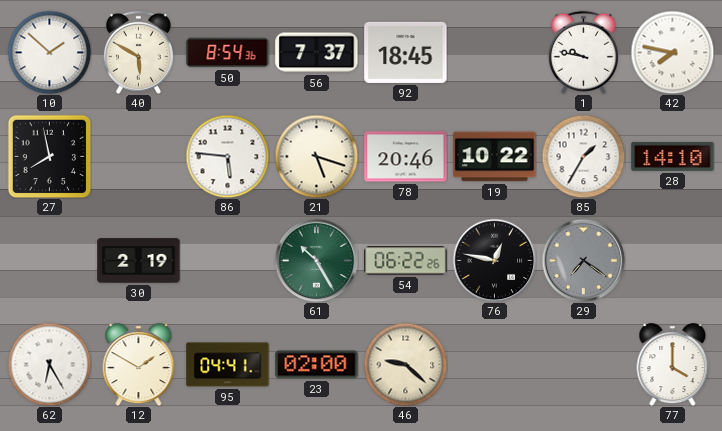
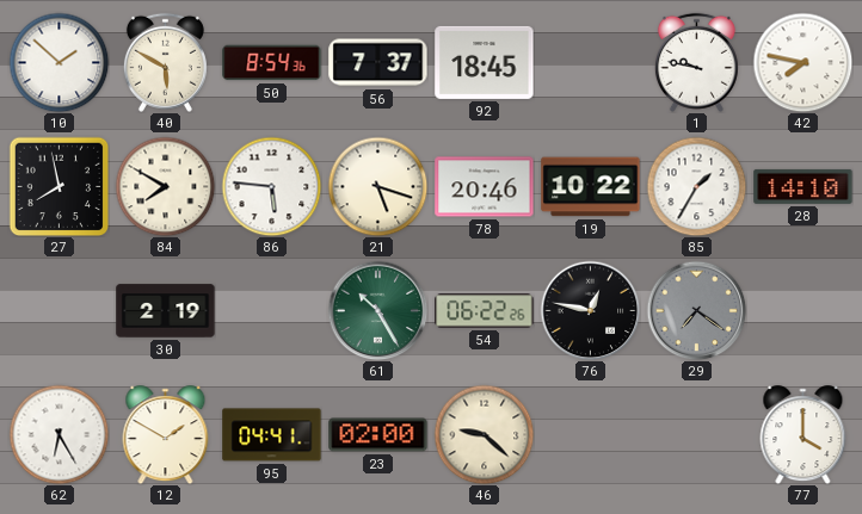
84: none -> 7:50 (165, 186)
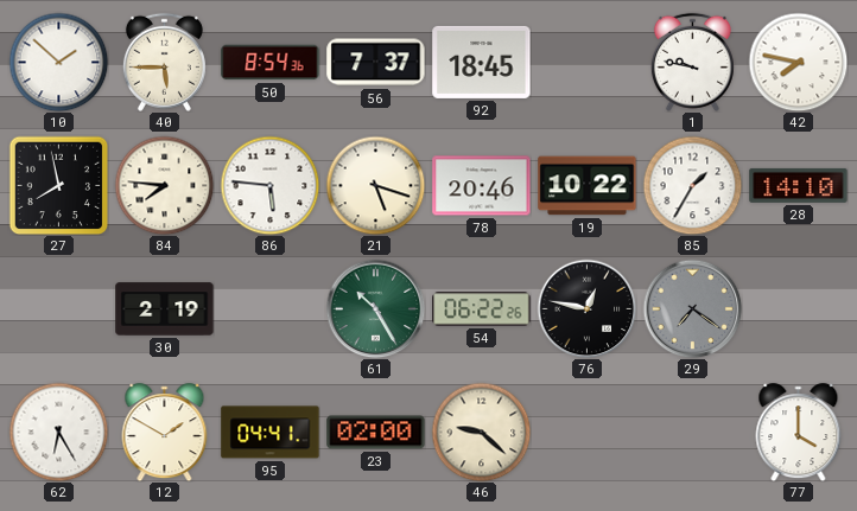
40: 5:50 -> 5:45 (164, 62)
84: 7:50 -> 7:46 (164, 185)
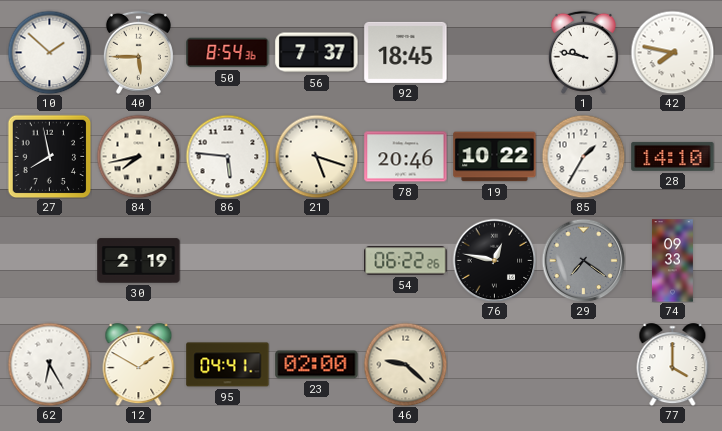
84: 7:46 -> 7:43 (138, 156)
61: 10:25 -> none (375, 308)
74: none -> 09:33 (672, 261)
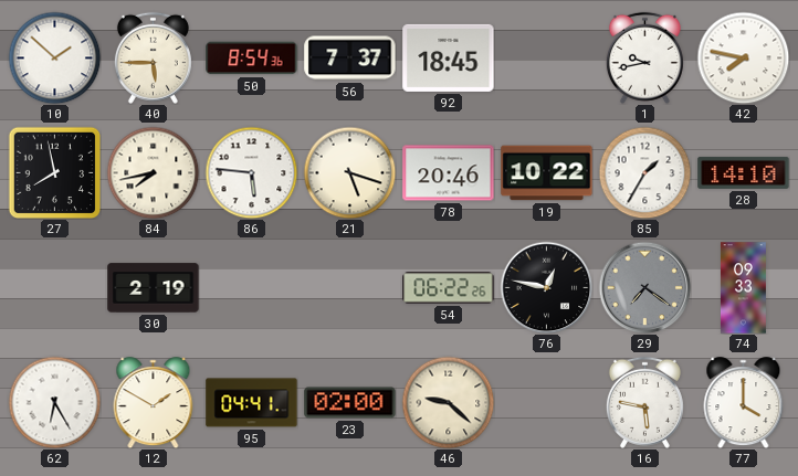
1: 9:47 -> 9:43 (644, 57)
16: none -> 5:47 (644, 402)
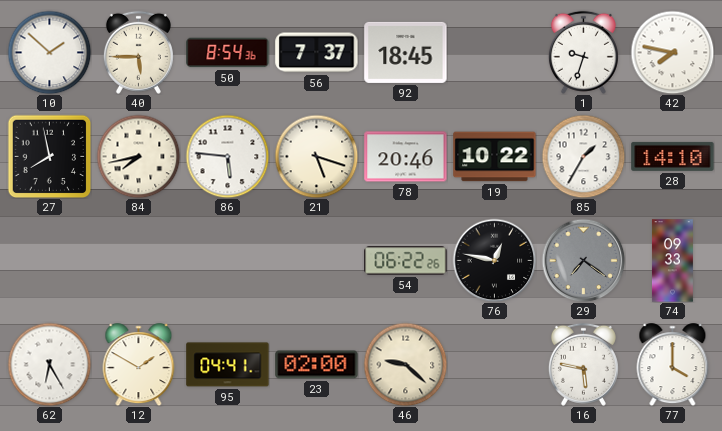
1: 9:43 -> 9:33 (583, 52)
30: 2:19 -> none (154, 288)
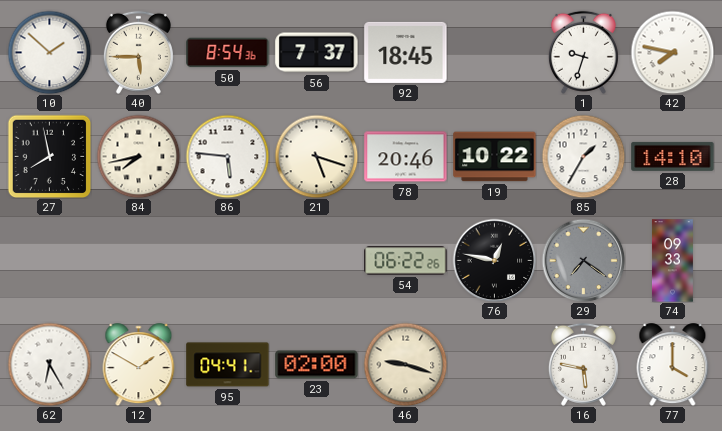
46: 9:22 -> 9:18 (405, 364)
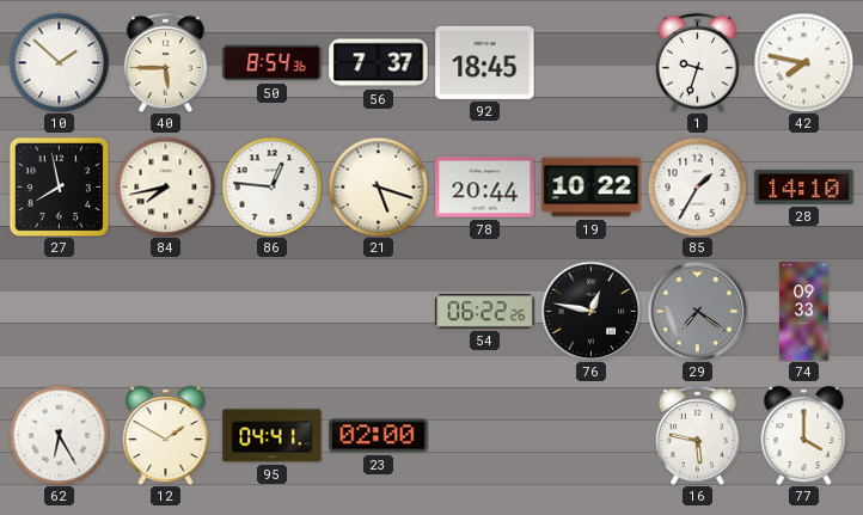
86: 5:46 -> 12:46 (271, 186)
78: 20:46 -> 20:44 (485, 188)
46: 9:18 -> none (405, 364)
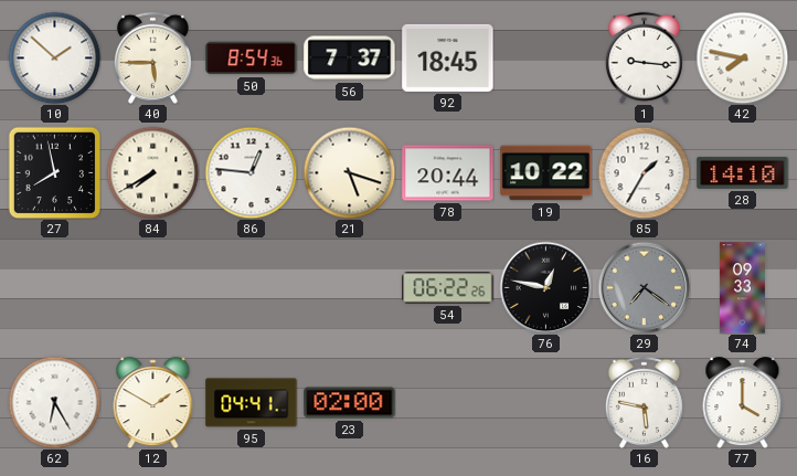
1: 9:33 -> 9:16 (644, 57)
84: 7:43 -> 7:40 (152, 172)
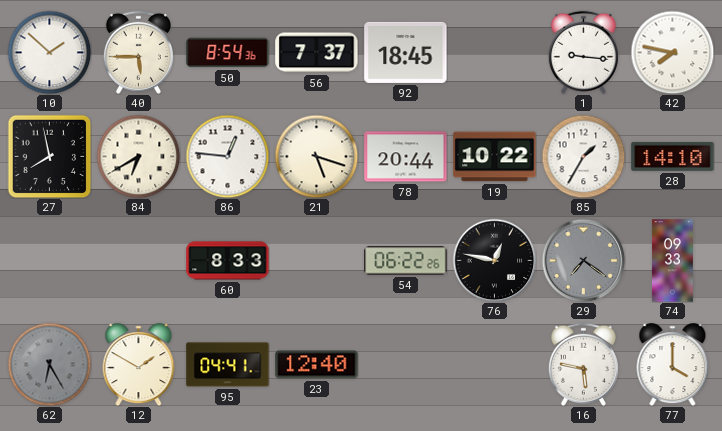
84: 7:40 -> 6:40 (138, 156)
60: none -> 8:33 (228, 261)
62 dial: white -> grey (49, 364)
23: 02:00 -> 12:40 (317, 365)
